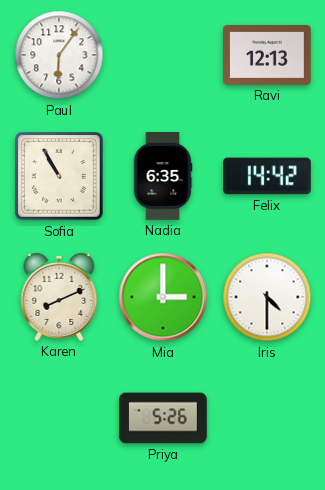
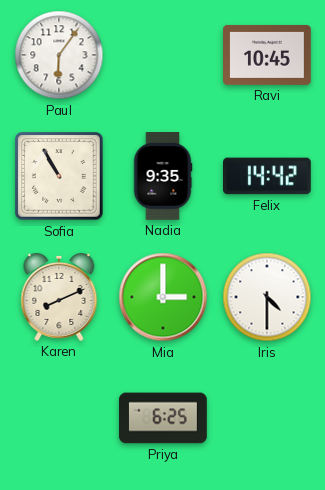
Ravi: 12:13 -> 10:45 (267, 55)
Nadia: 6:35 -> 9:35 (163, 176)
Priya: 5:26 -> 6:25 (163, 418)
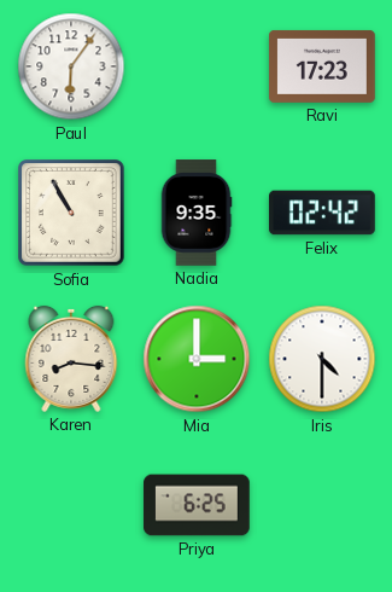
Ravi: 10:45 -> 17:23 (322, 66)
Felix: 14:42 -> 02:42 (323, 213)
Karen: 8:11 -> 8:16 (71, 359)
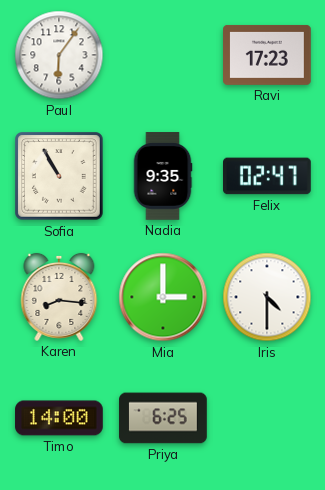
Felix: 02:42 -> 02:47 (268, 176)
Timo: none -> 14:00 (59, 418)
